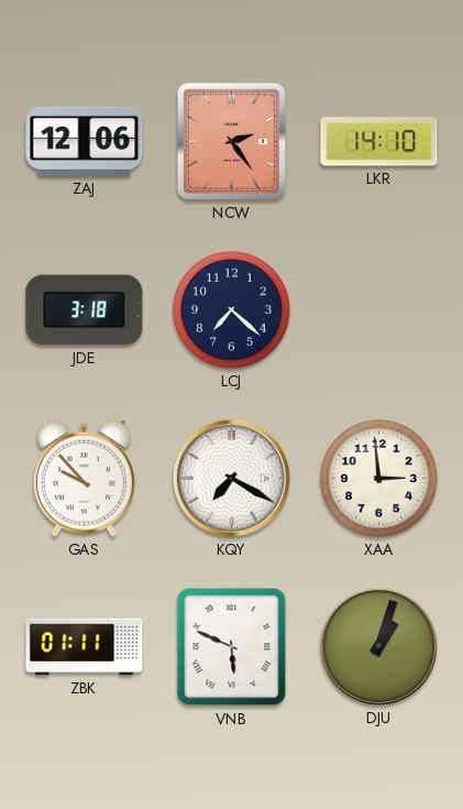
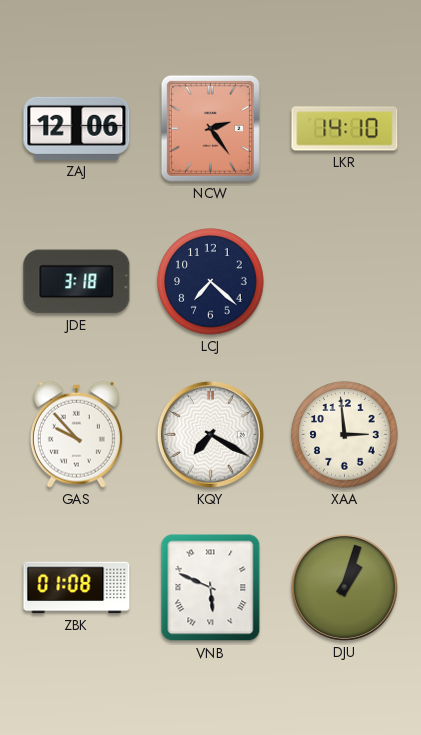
ZBK: 01:11 -> 01:08 (77, 588)
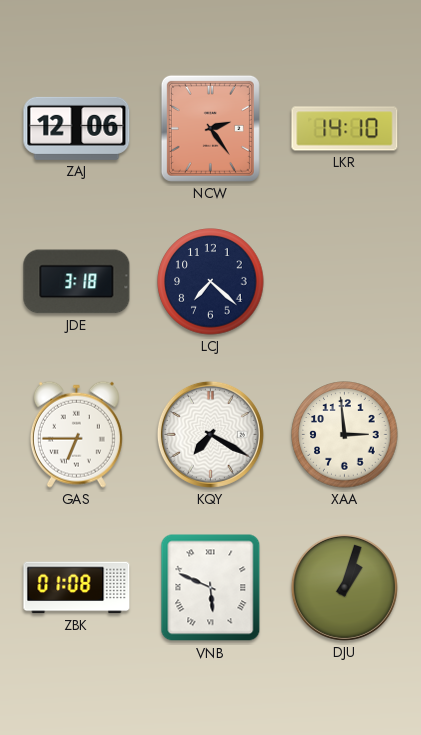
GAS: 9:53 -> 6:45 (76, 434)
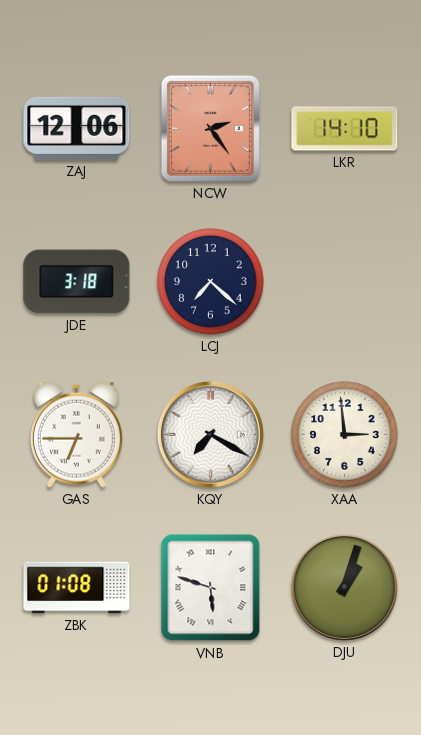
VNB: 5:49 -> 5:48 (211, 588)
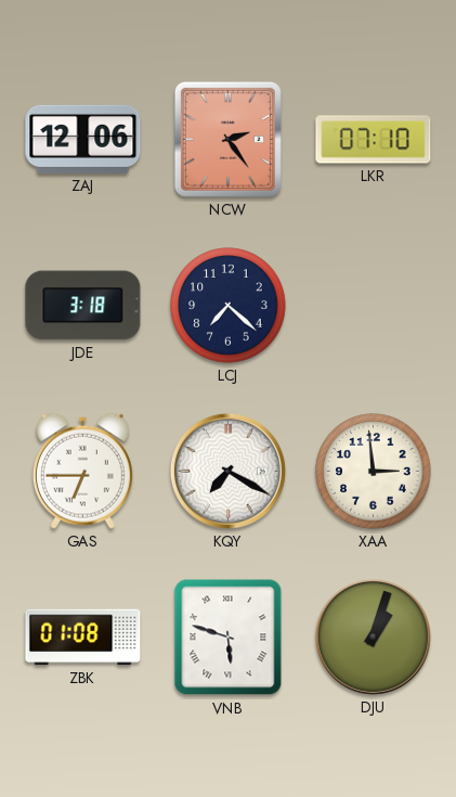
LKR: 14:10 -> 07:10 (374, 140)
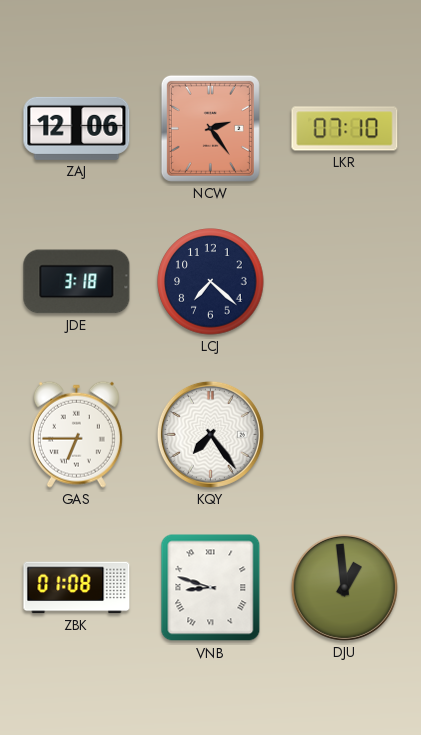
KQY: 7:20 -> 7:24 (210, 434)
XAA: 2:59 -> none (374, 472)
VNB: 5:48 -> 8:48 (211, 588)
DJU: 1:03 -> 12:59 (344, 587)
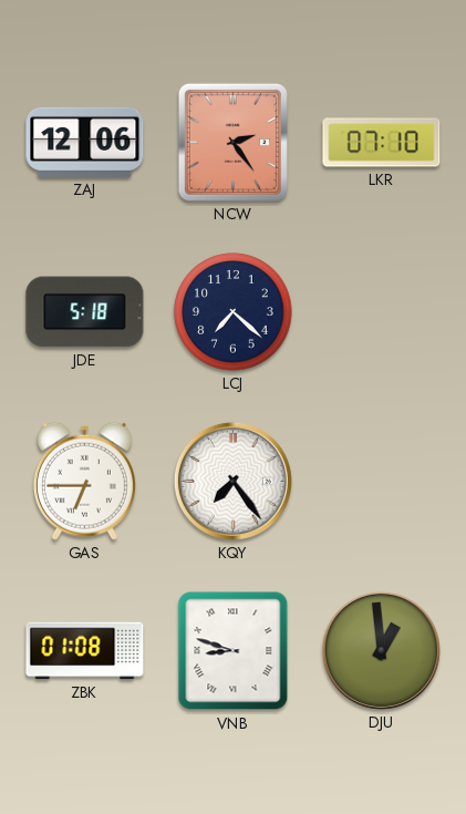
JDE: 3:18 -> 5:18 (85, 312)
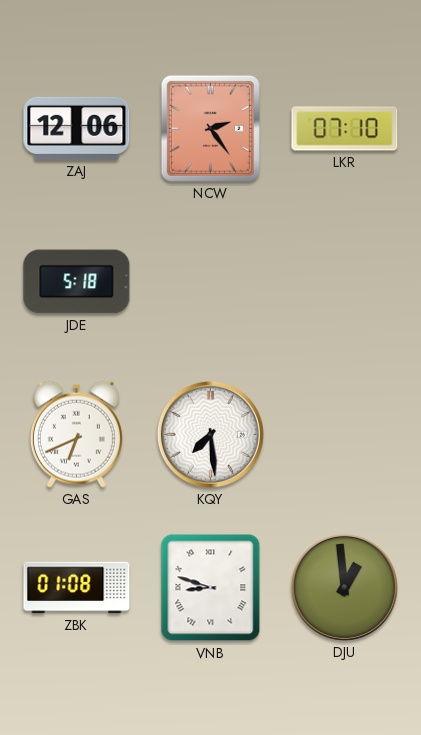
LCJ: 7:22 -> none (234, 312)
GAS: 6:45 -> 6:41 (76, 434)
KQY: 7:24 -> 7:29 (210, 434)
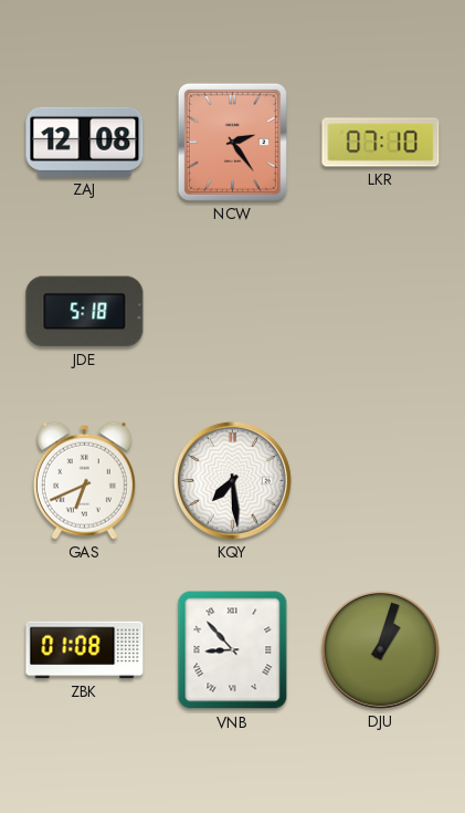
ZAJ: 12:06 -> 12:08 (85, 142)
VNB: 8:48 -> 8:53 (233, 650)
DJU: 12:59 -> 1:03 (380, 649)
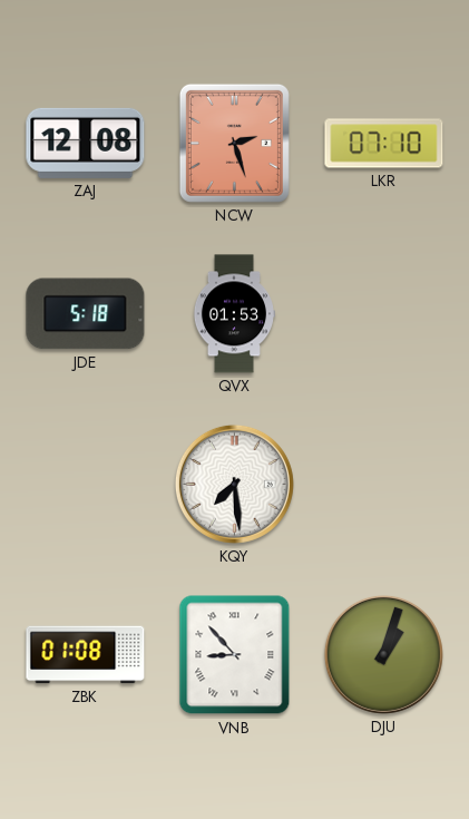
NCW: 2:24 -> 2:27 (234, 143)
QVX: none -> 01:53 (233, 314)
GAS: 6:41 -> none (84, 480)
